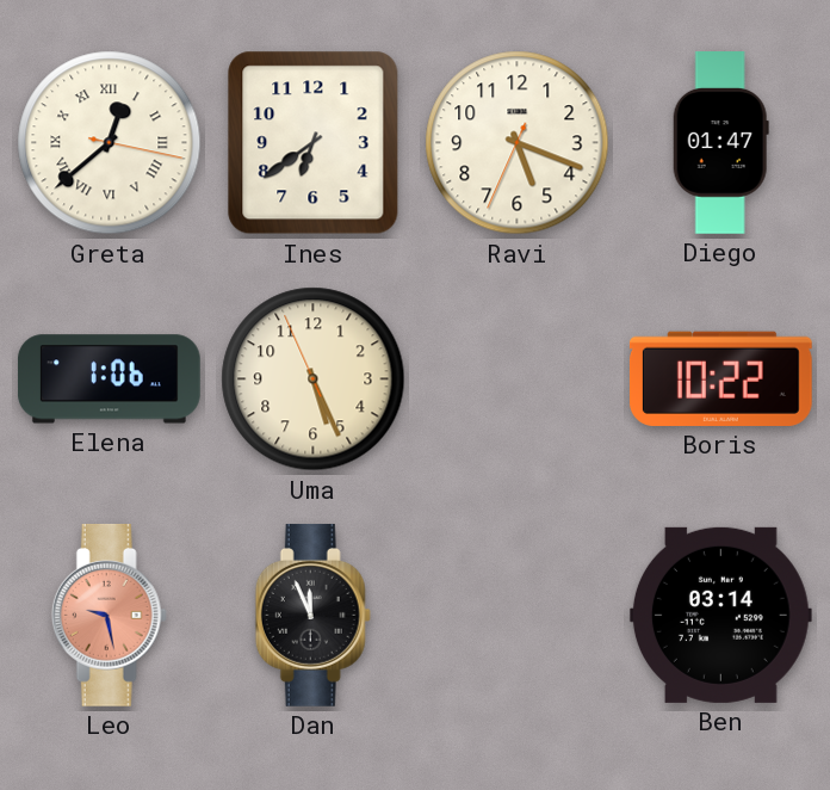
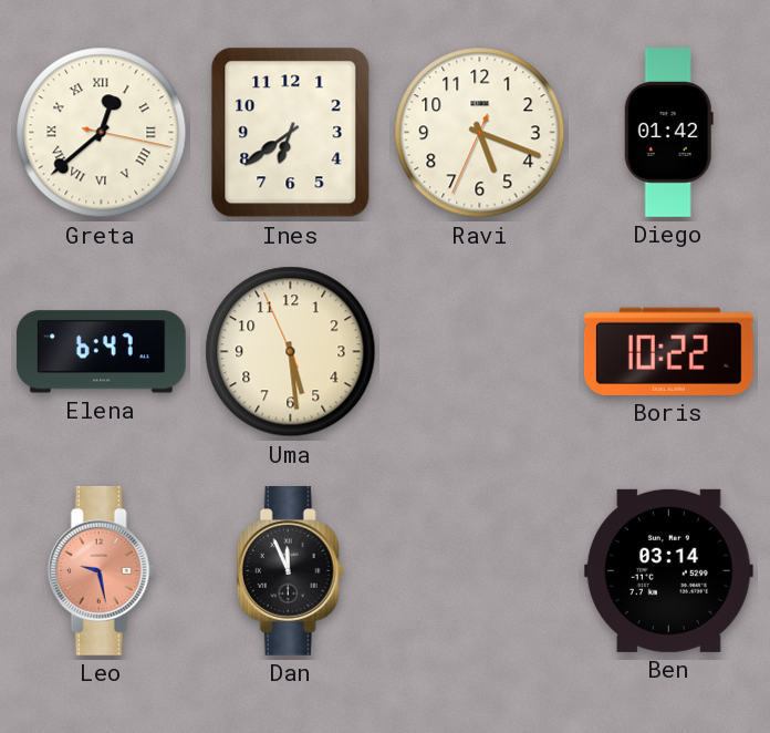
Diego: 01:47 -> 01:42 (668, 133)
Elena: 1:06 -> 6:47 (101, 352)
Uma: 5:25 -> 5:28 (291, 352)
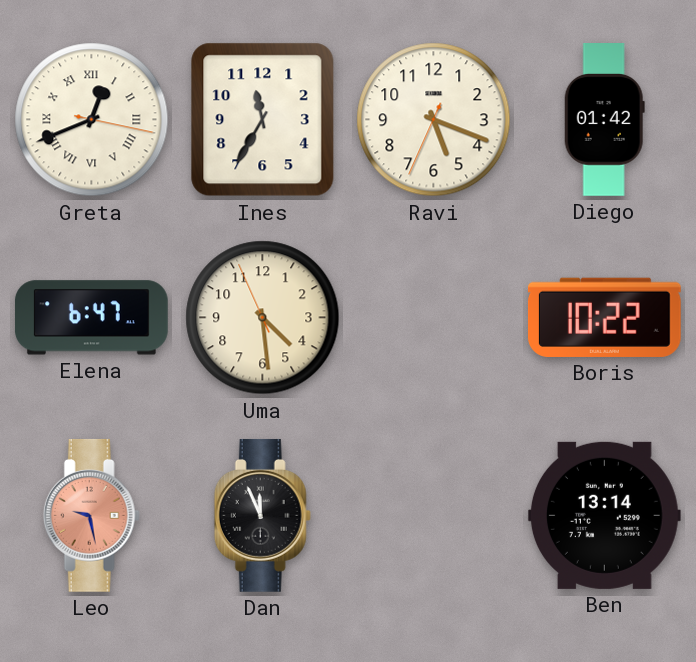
Greta: 12:38 -> 12:41 (92, 120)
Ines: 6:39 -> 11:35 (263, 120)
Uma: 5:28 -> 4:28 (263, 318)
Ben: 03:14 -> 13:14 (604, 515)
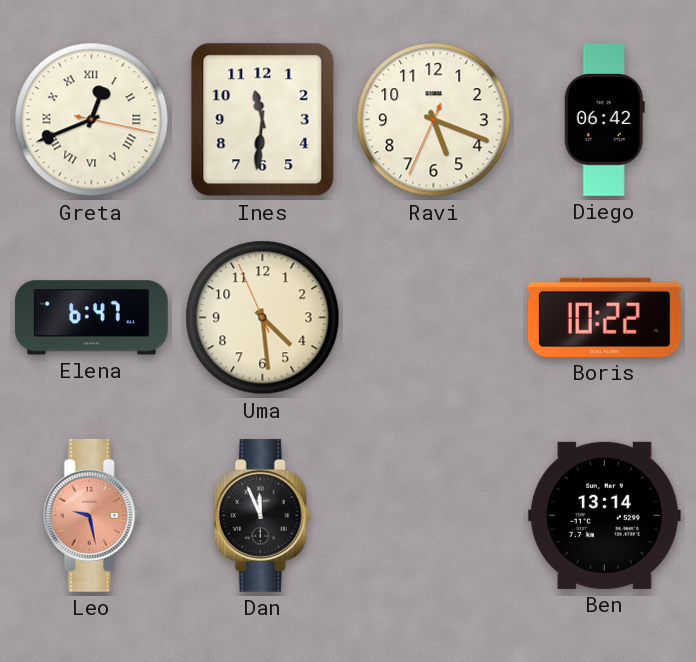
Ines: 11:35 -> 11:31 (263, 120)
Diego: 01:42 -> 06:42 (604, 120)
